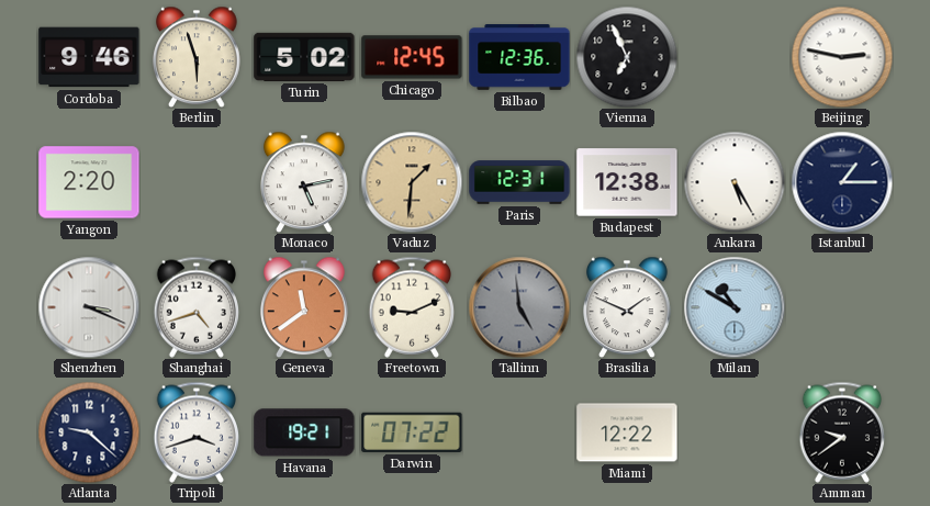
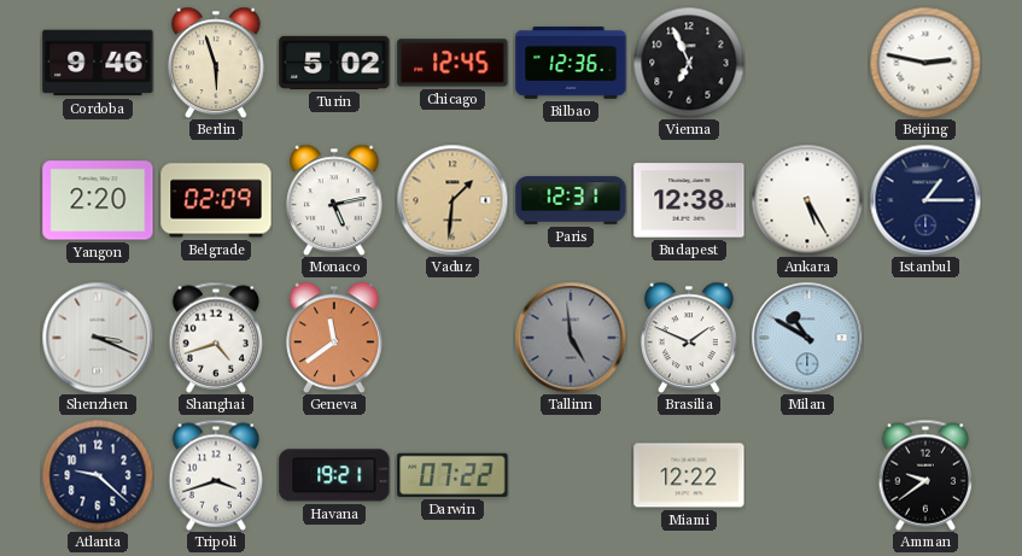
Belgrade: none -> 02:09 (216, 200)
Freetown: 9:11 -> none (412, 307)
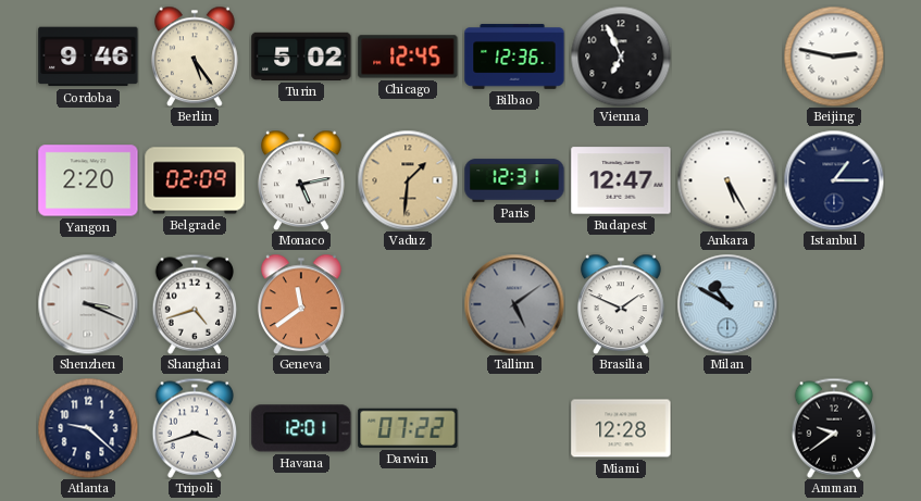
Berlin: 5:57 -> 5:24 (196, 57)
Budapest: 12:38 -> 12:47 (621, 180)
Tallinn: 4:59 -> 5:09 (514, 304)
Havana: 19:21 -> 12:01 (301, 428)
Miami: 12:22 -> 12:28 (621, 428)
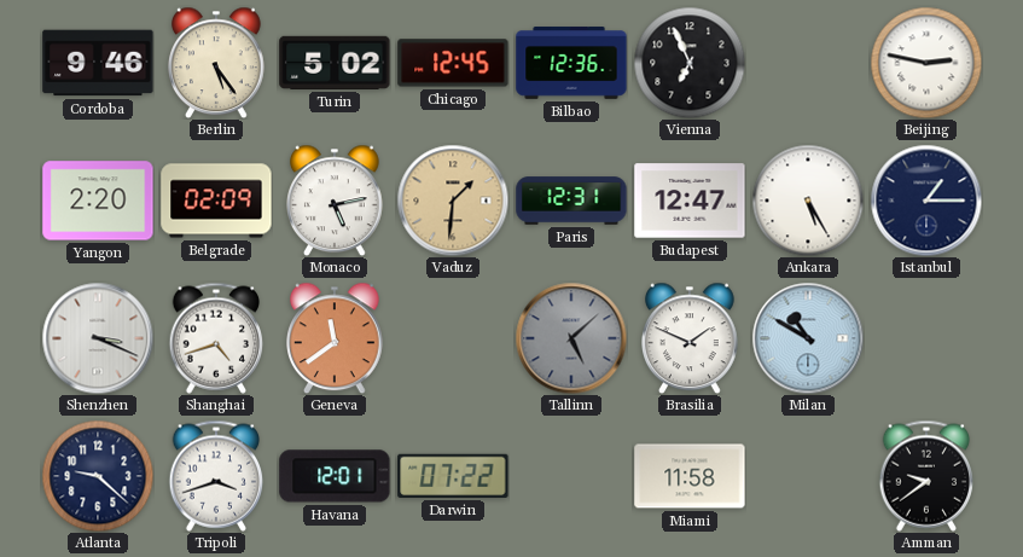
Tallinn: 5:09 -> 5:08 (571, 338)
Miami: 12:28 -> 11:58 (690, 476)
